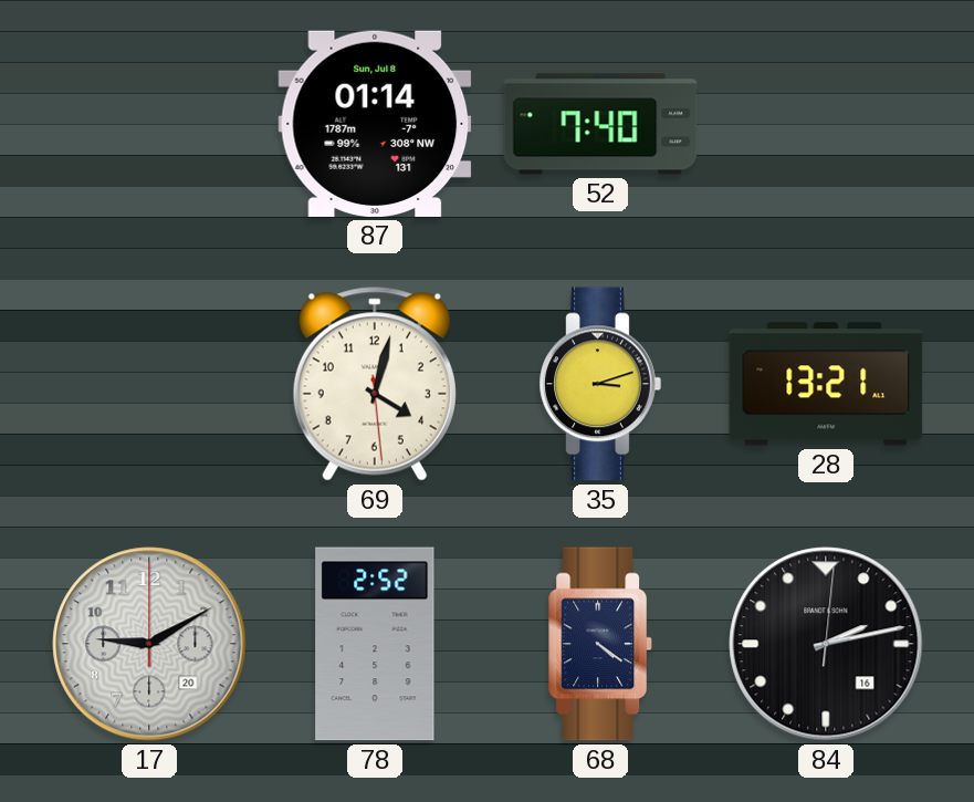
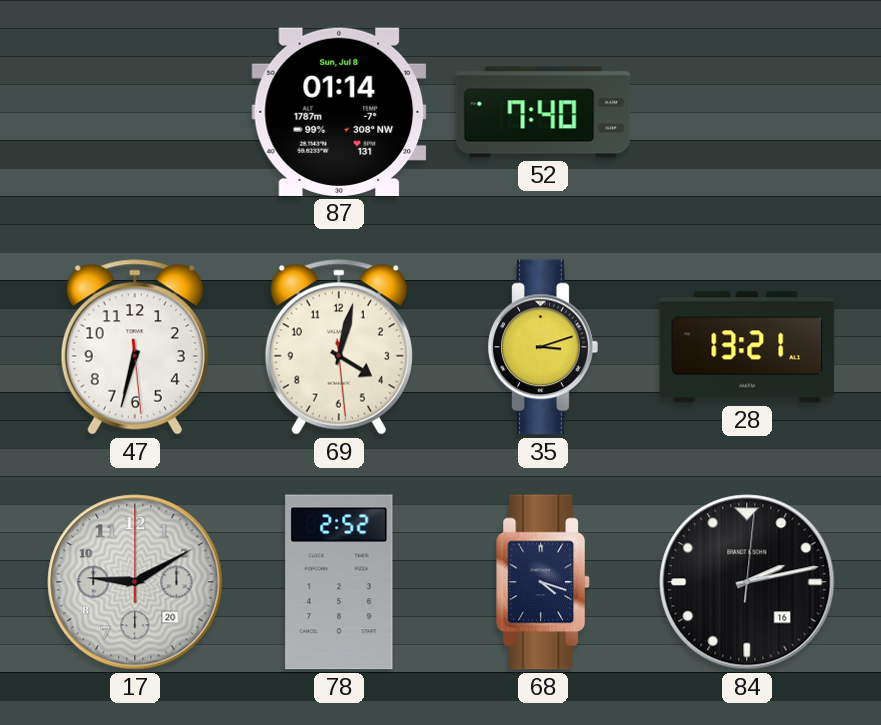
47: none -> 6:32 (135, 347)
68: 4:21 -> 4:18 (543, 582)
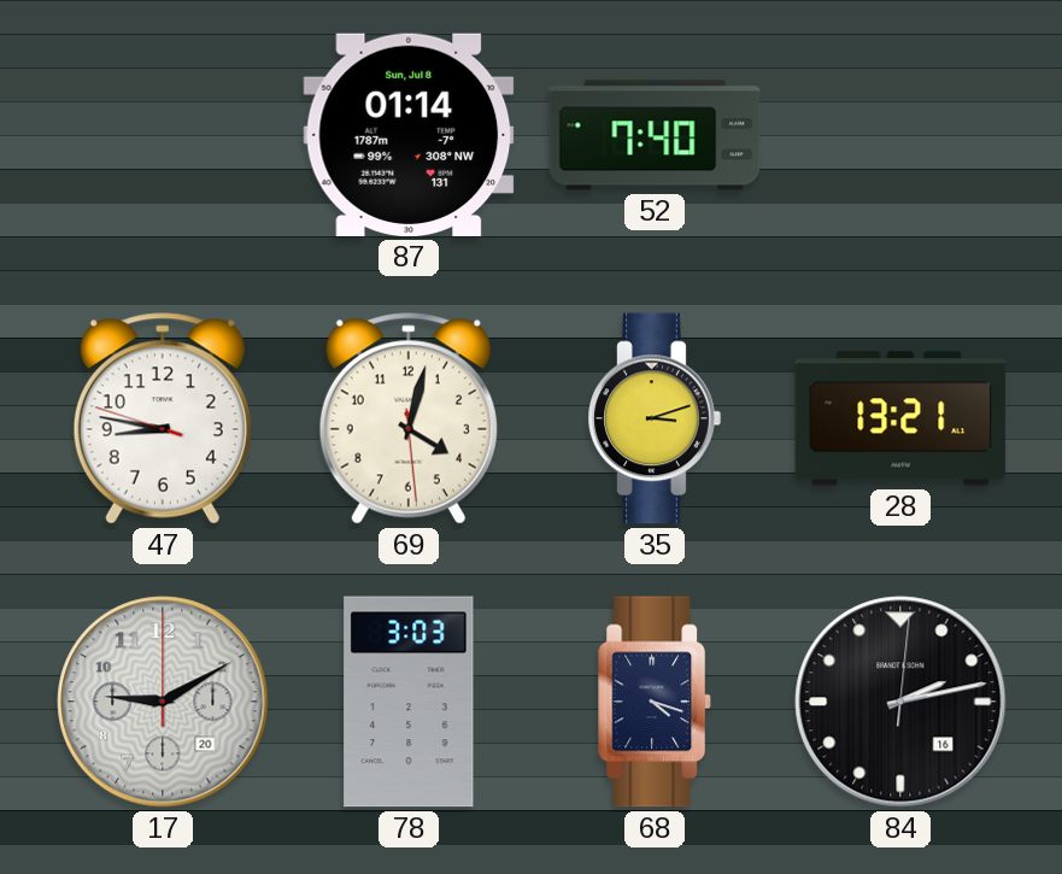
47: 6:32 -> 8:46 (163, 418)
78: 2:52 -> 3:03 (409, 702)
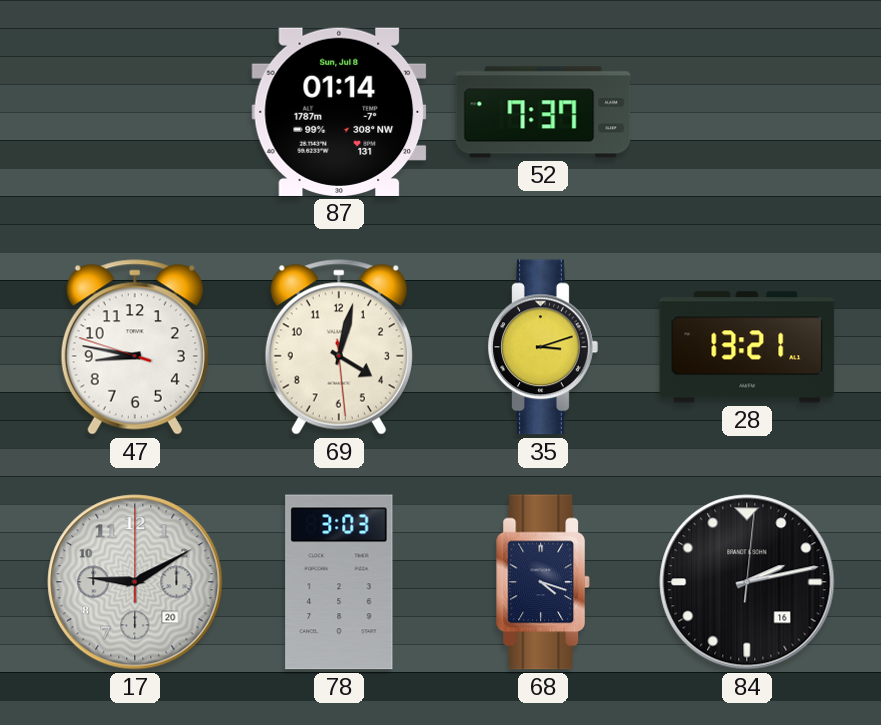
52: 7:40 -> 7:37 (543, 112)
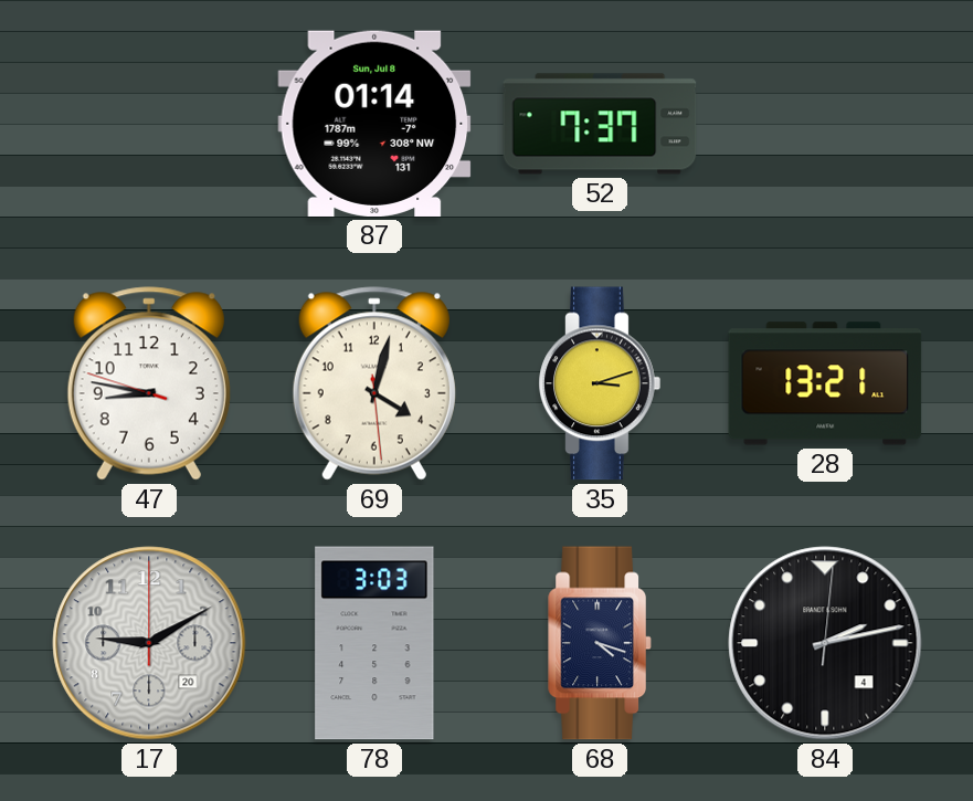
84 date: 16 -> 4 (825, 643)
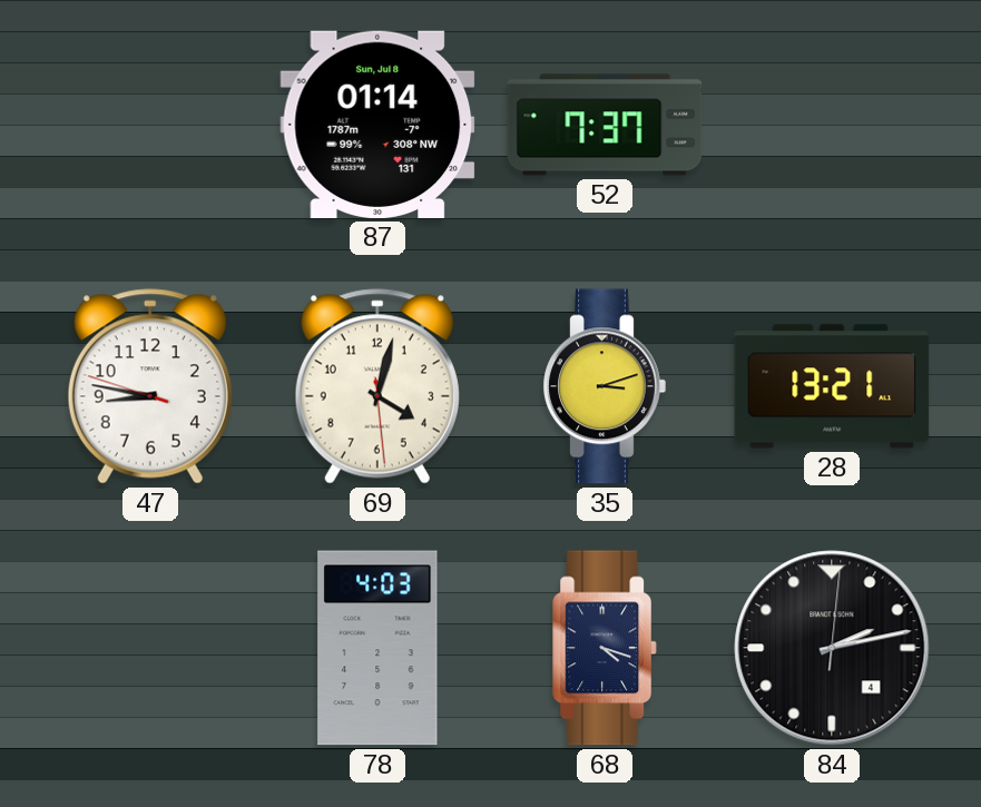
17: 9:10 -> none (149, 643)
78: 3:03 -> 4:03 (377, 648)
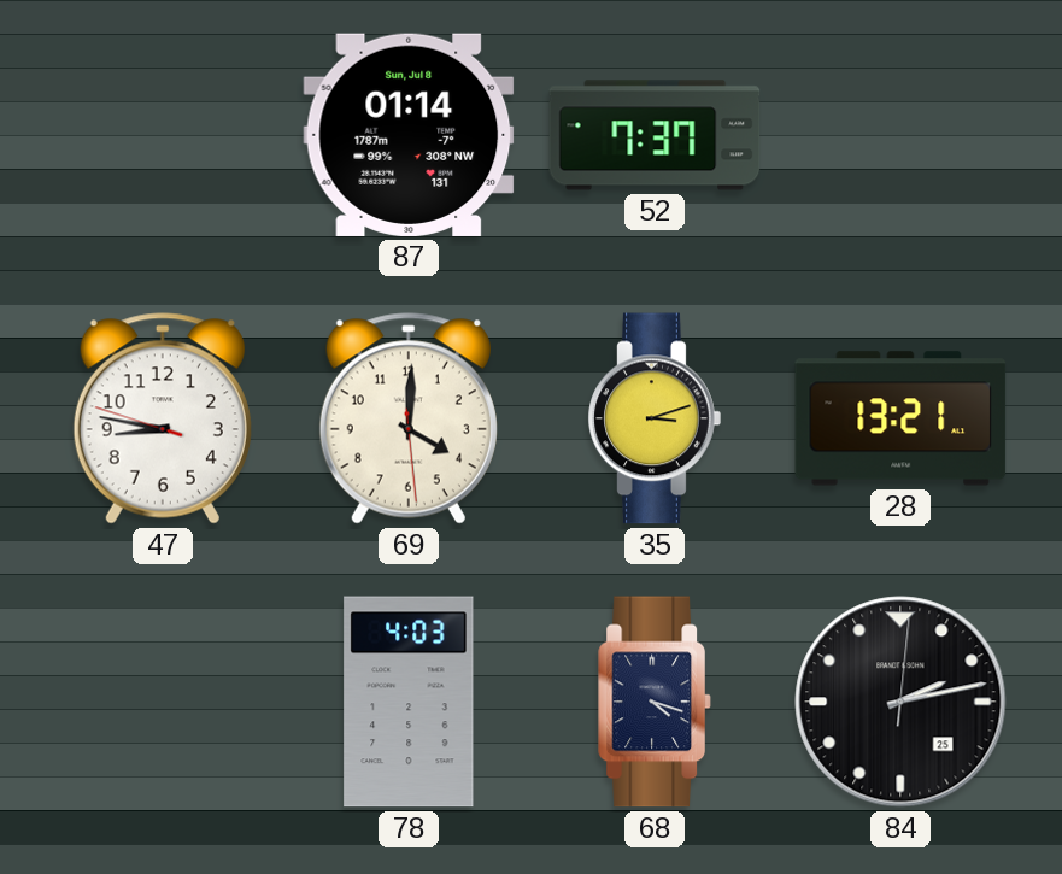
69: 4:02 -> 4:00 (409, 418)
84 date: 4 -> 25 (900, 702)
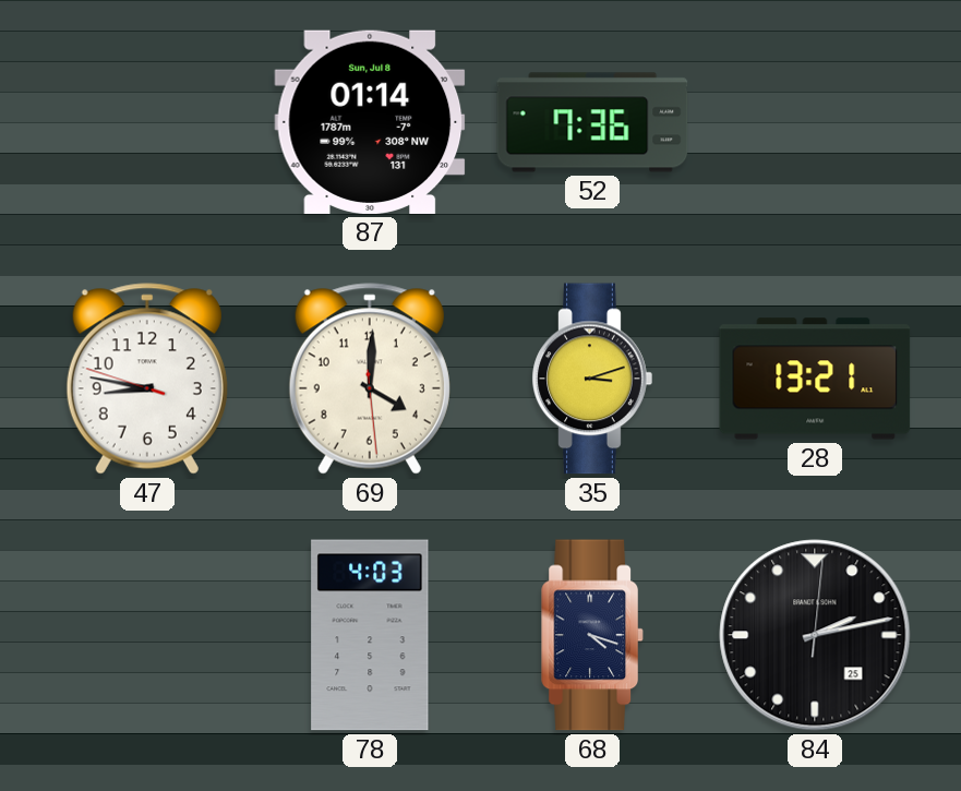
52: 7:37 -> 7:36 (592, 122)
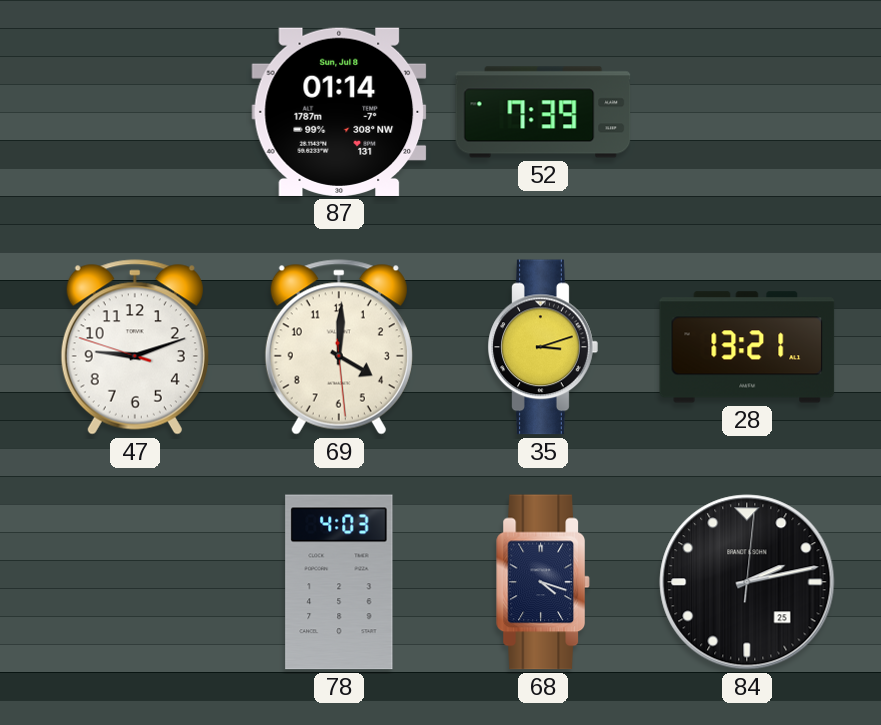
52: 7:36 -> 7:39 (543, 112)
47: 8:46 -> 9:11 (135, 347)
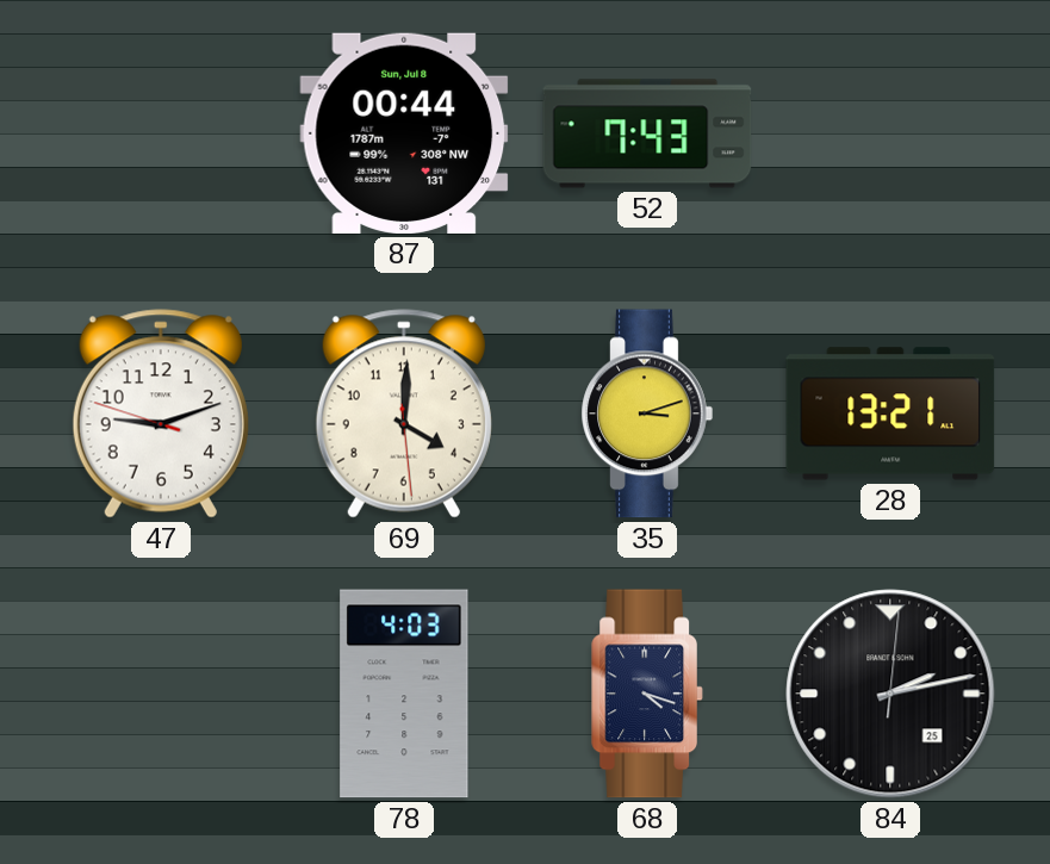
87: 01:14 -> 00:44 (404, 133)
52: 7:39 -> 7:43 (647, 133)
